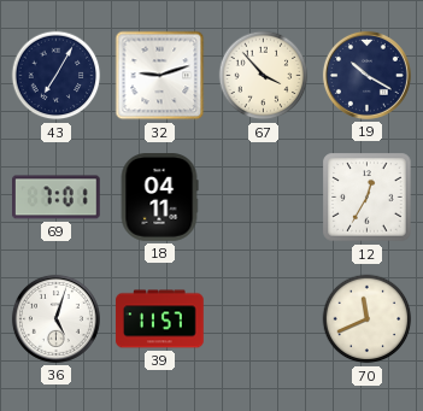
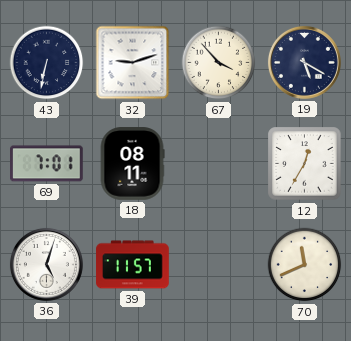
43: 7:05 -> 6:32 (47, 63)
19: 10:20 -> 5:20 (304, 62)
18: 04:11 -> 08:11 (132, 164)
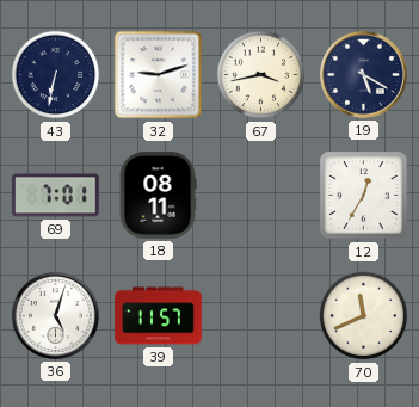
67: 3:53 -> 3:43 (261, 75)
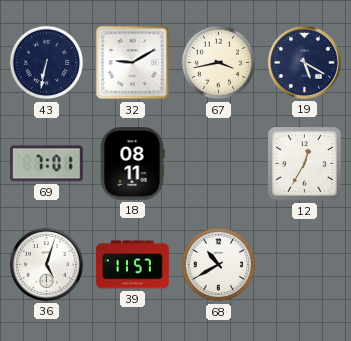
32: 9:12 -> 9:10 (133, 63)
68: none -> 10:40 (219, 265)
70: 11:41 -> none (364, 316)
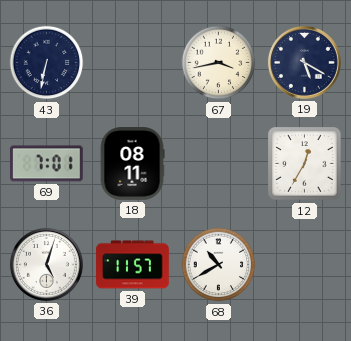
32: 9:10 -> none (133, 63)
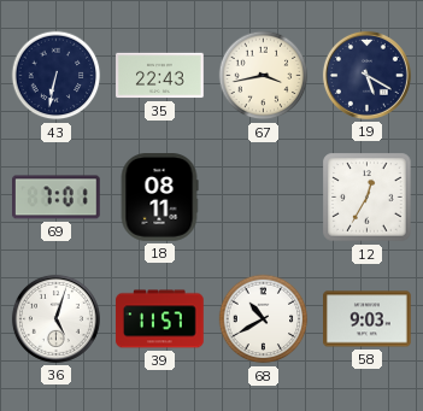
35: none -> 22:43 (160, 76)
58: none -> 9:03 (368, 319)
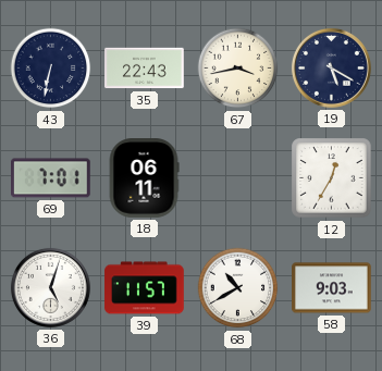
18: 08:11 -> 06:11 (144, 178)
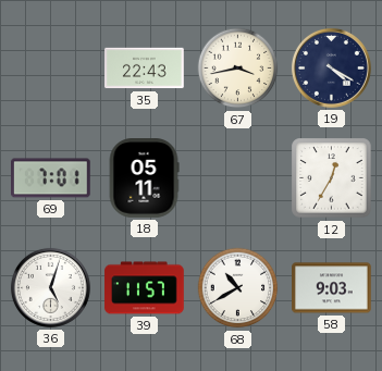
43: 6:32 -> none (51, 69)
19: 5:20 -> 4:20 (331, 67)
18: 06:11 -> 05:11 (144, 178)
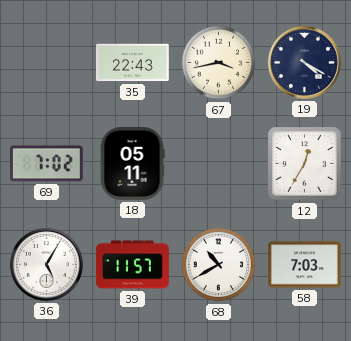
69: 7:01 -> 7:02 (47, 164)
36: 5:03 -> 5:05 (46, 264)
58: 9:03 -> 7:03 (305, 265)
